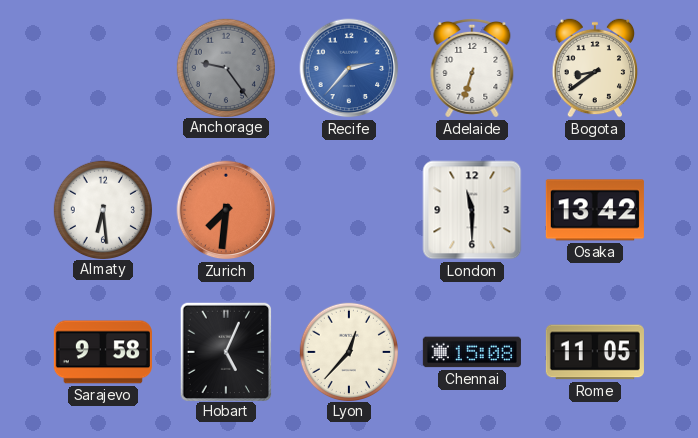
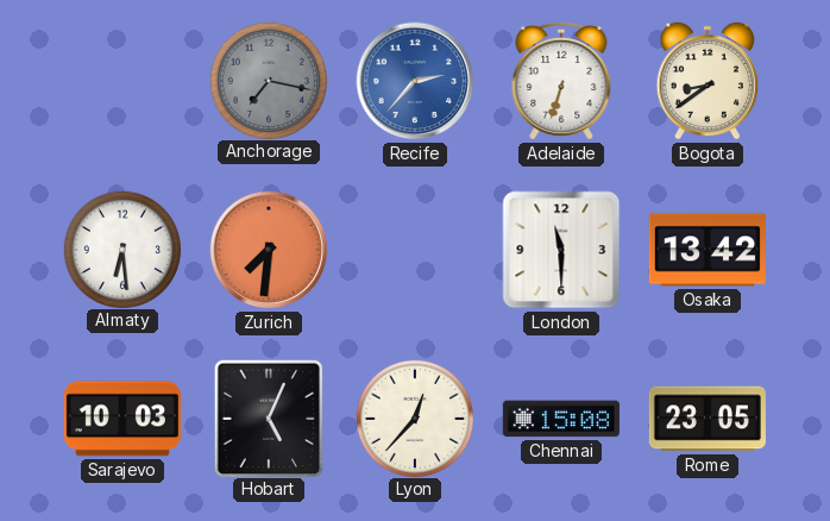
Anchorage: 9:24 -> 7:17 (268, 80)
Sarajevo: 9:58 -> 10:03 (122, 419)
Rome: 11:05 -> 23:05 (708, 419)
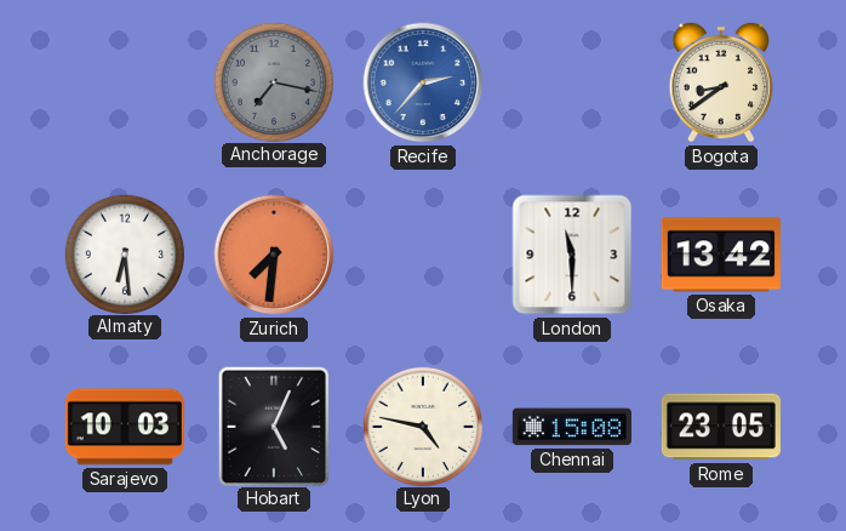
Adelaide: 6:33 -> none (561, 81)
Lyon: 12:37 -> 4:47 (422, 426)
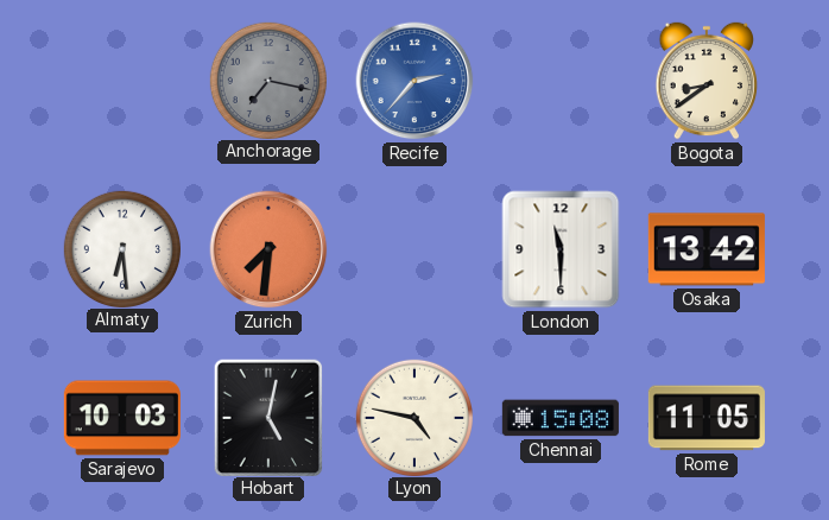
Hobart: 5:04 -> 5:02 (267, 417)
Rome: 23:05 -> 11:05 (707, 418)
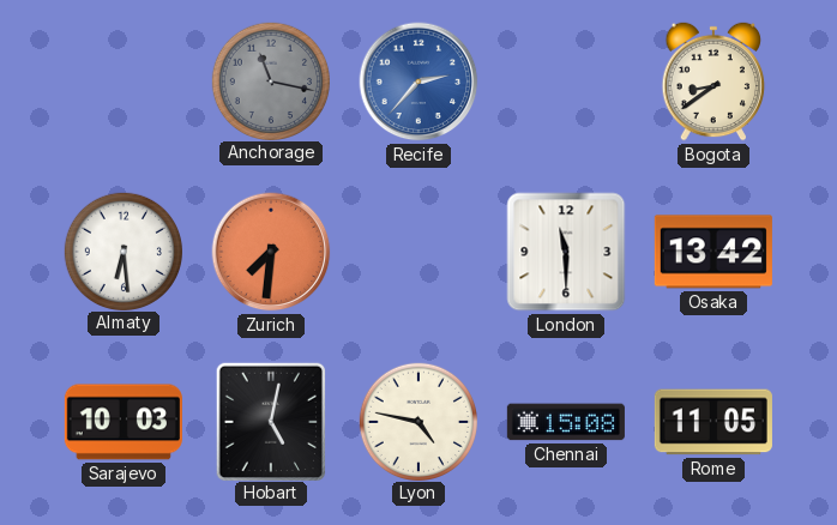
Anchorage: 7:17 -> 11:17 (270, 80)
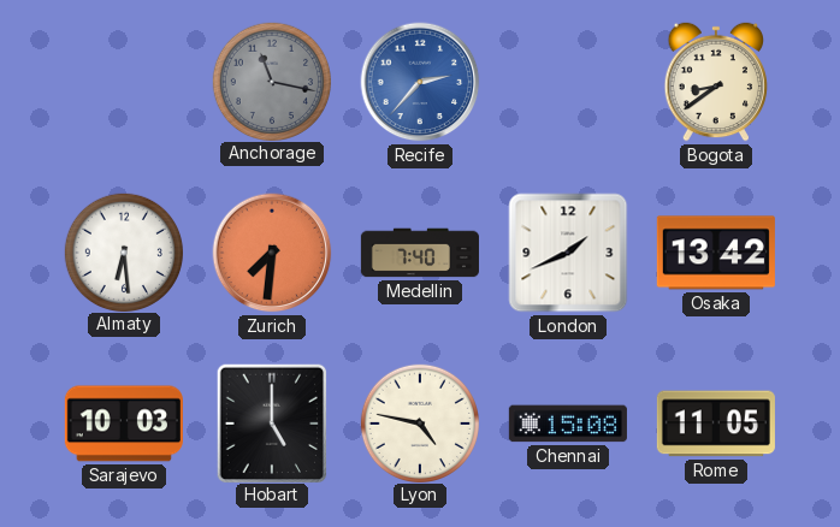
Medellin: none -> 7:40 (420, 253)
London: 11:30 -> 1:41 (568, 253)
Hobart: 5:02 -> 5:00 (271, 422)
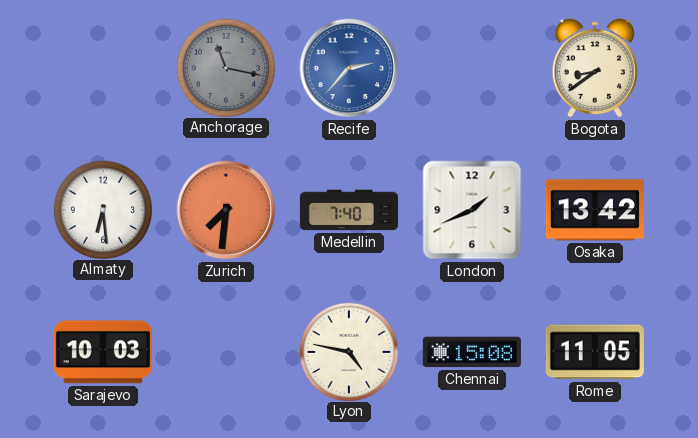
Hobart: 5:00 -> none (271, 422)
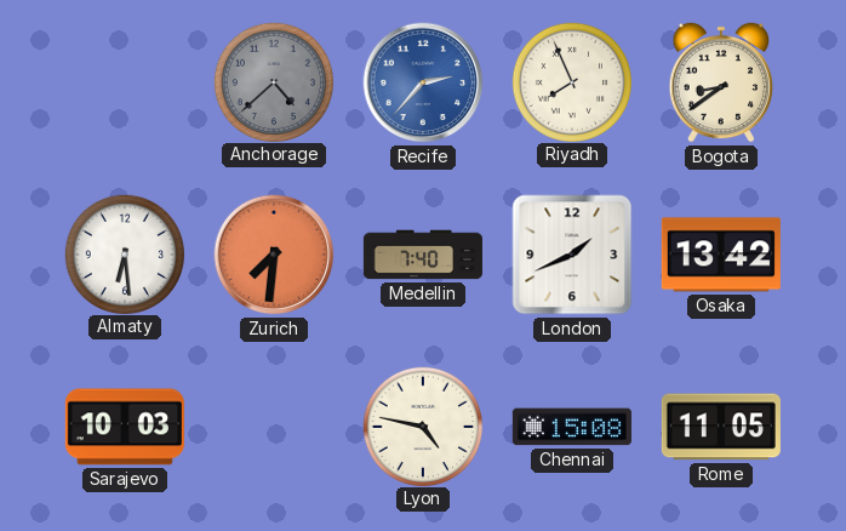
Anchorage: 11:17 -> 4:38 (273, 81)
Riyadh: none -> 7:56 (571, 81)
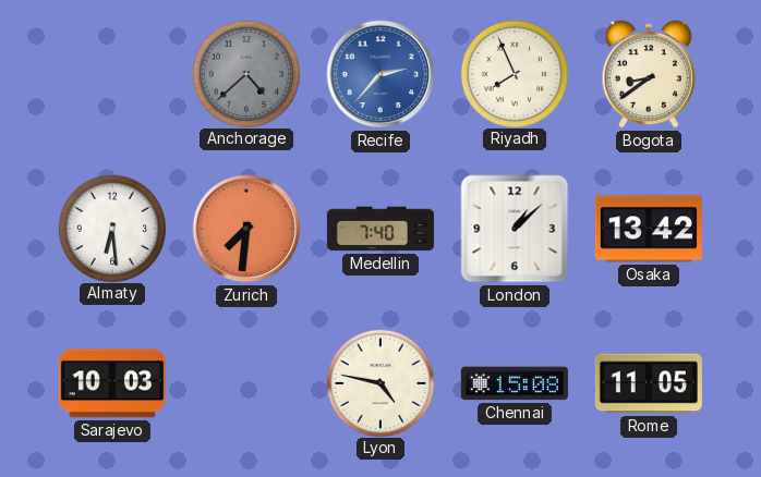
London: 1:41 -> 1:08 (515, 229)
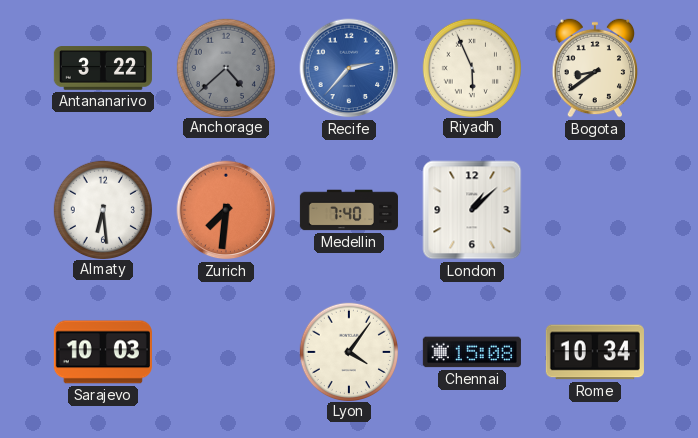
Antananarivo: none -> 3:22 (103, 68)
Riyadh: 7:56 -> 5:56 (471, 67)
Osaka: 13:42 -> none (649, 229)
Lyon: 4:47 -> 4:06 (348, 351)
Rome: 11:05 -> 10:34 (595, 352)
